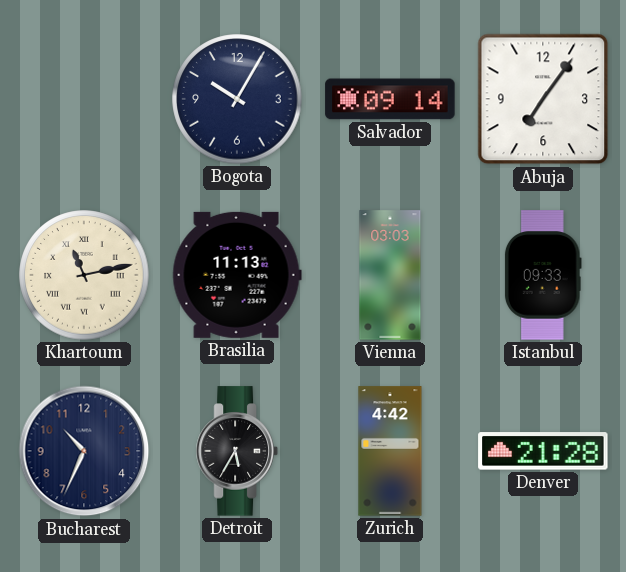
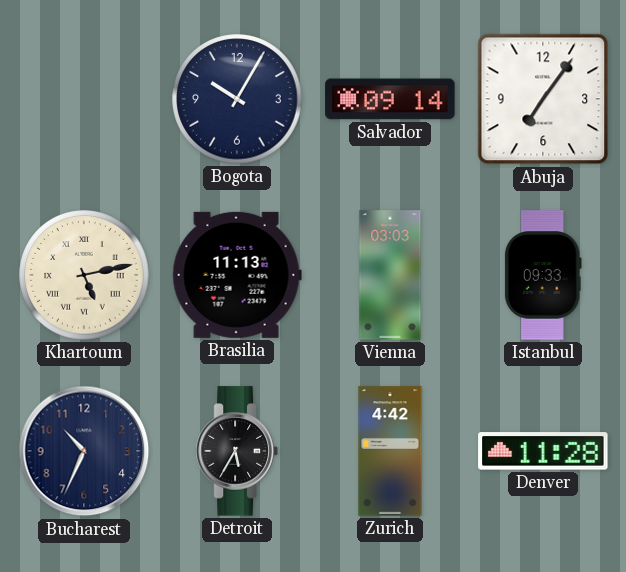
Khartoum: 11:13 -> 5:13 (84, 275)
Denver: 21:28 -> 11:28 (543, 451)
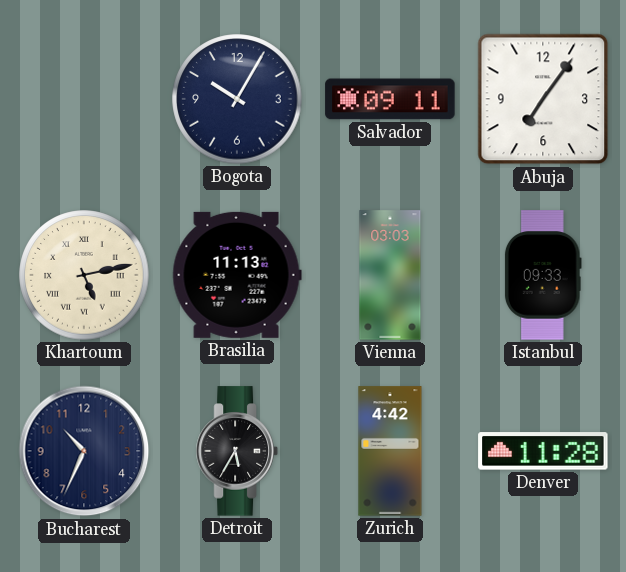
Salvador: 09:14 -> 09:11 (390, 99)
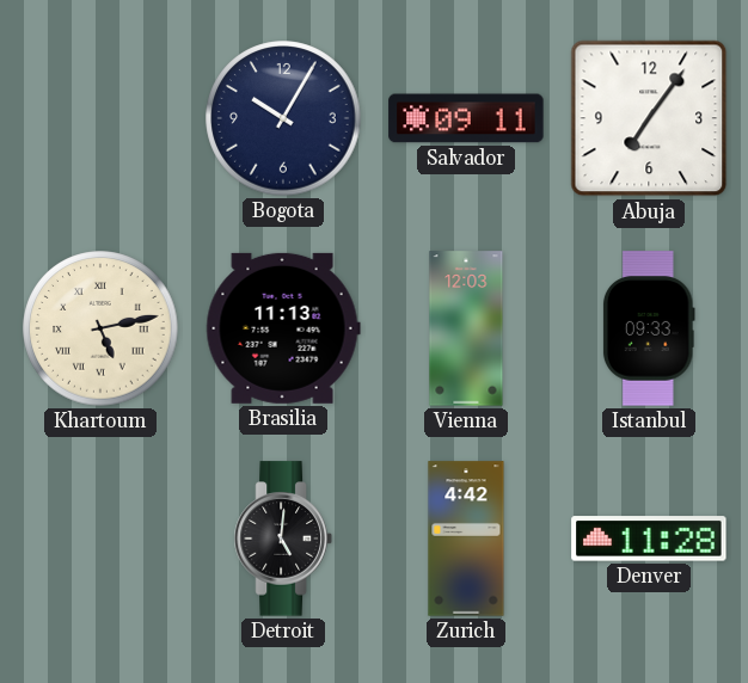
Vienna: 03:03 -> 12:03 (466, 328)
Bucharest: 10:34 -> none (84, 451)
Detroit: 5:35 -> 5:01 (283, 539)
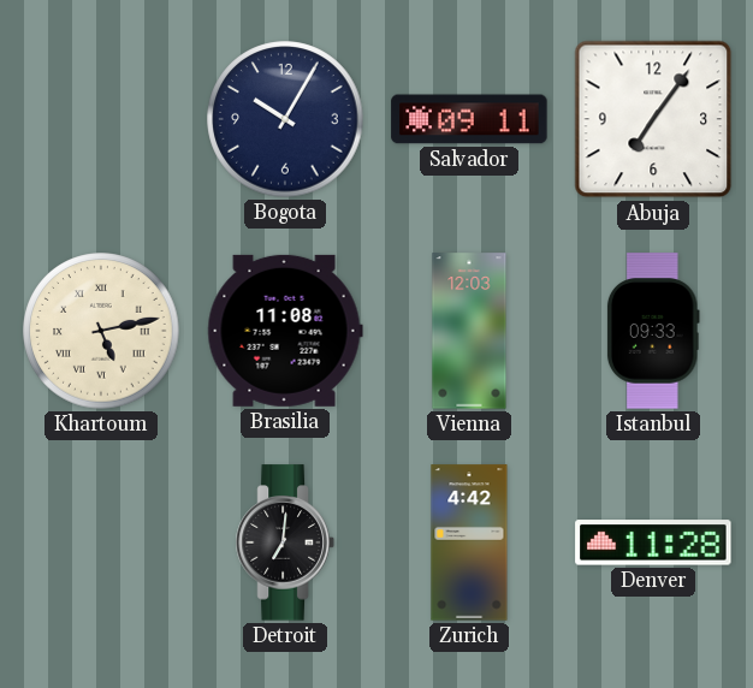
Brasilia: 11:13 -> 11:08 (285, 331)
Detroit: 5:01 -> 7:01 (285, 542)
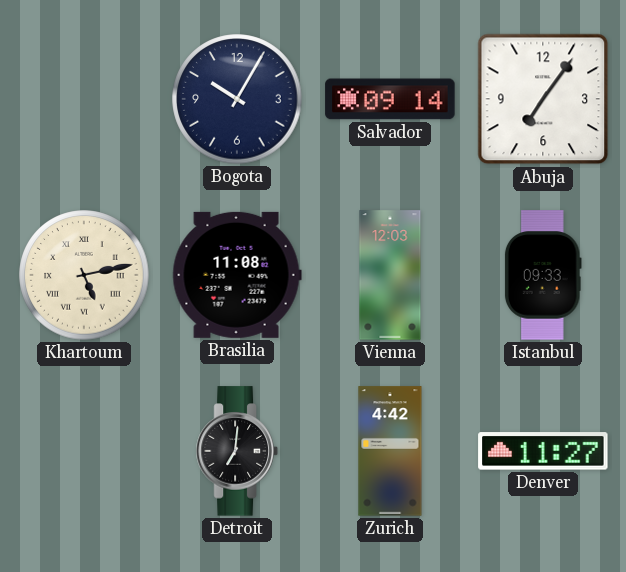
Salvador: 09:11 -> 09:14 (390, 99)
Denver: 11:28 -> 11:27 (543, 451)
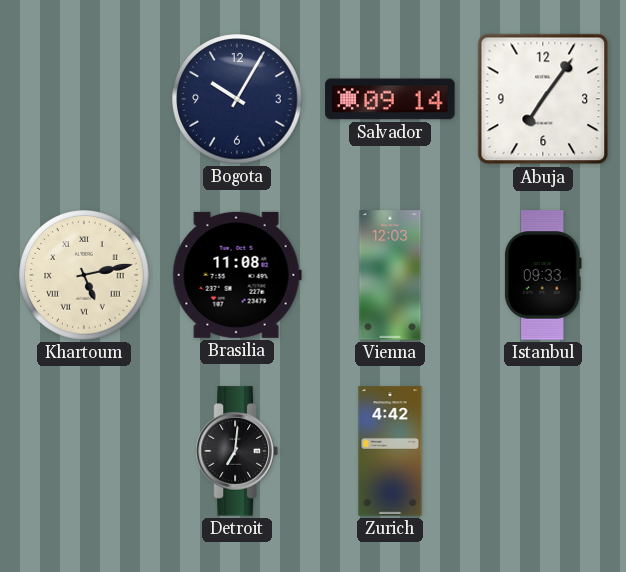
Denver: 11:27 -> none (543, 451)
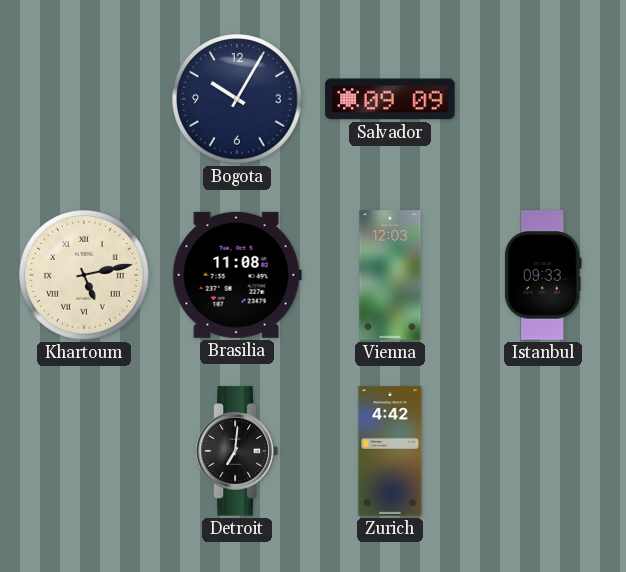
Salvador: 09:14 -> 09:09 (390, 99)
Abuja: 7:06 -> none (543, 99)
